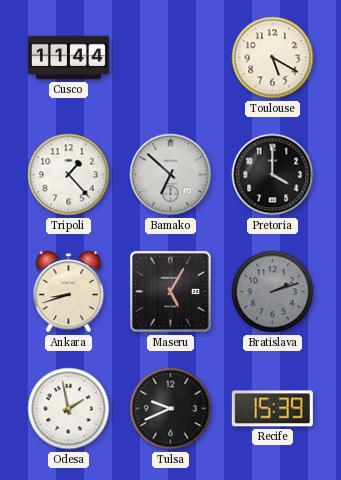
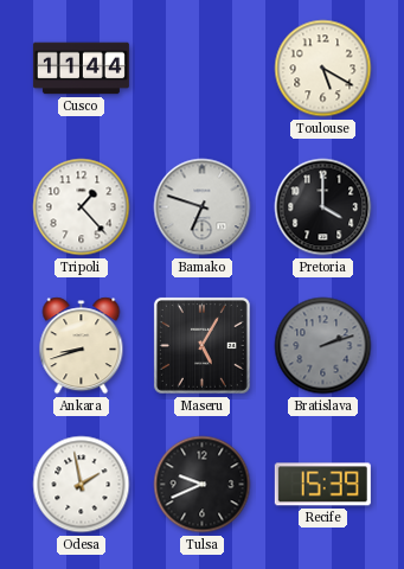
Bamako: 6:52 -> 6:48 (203, 207)
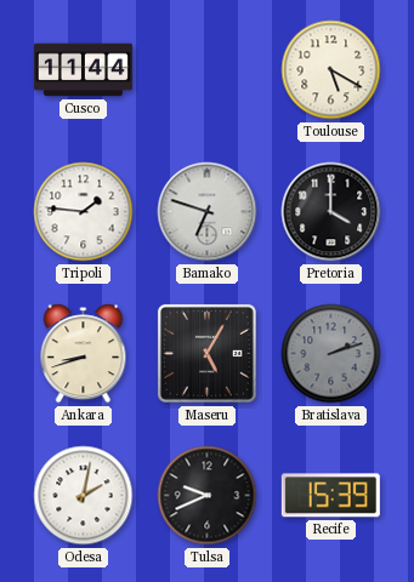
Tripoli: 1:23 -> 1:46 (84, 212)
Odesa: 1:58 -> 2:02 (84, 496)
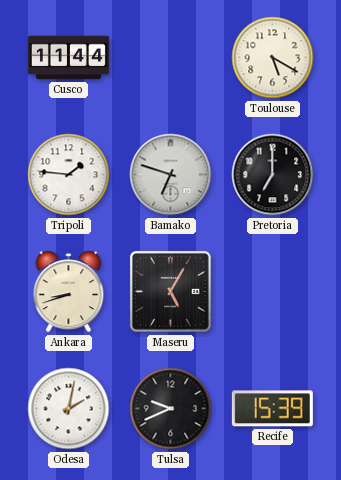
Pretoria: 4:00 -> 7:00 (273, 175)
Bratislava: 2:12 -> none (331, 354)
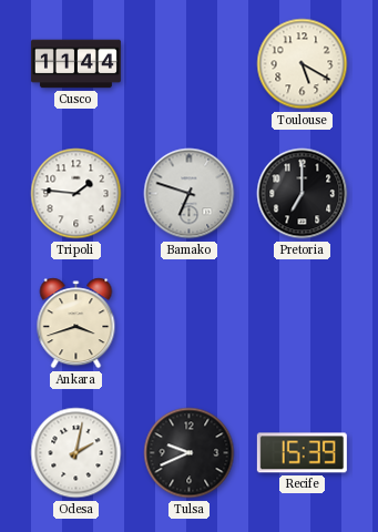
Ankara: 8:42 -> 3:42 (76, 324)
Maseru: 5:05 -> none (170, 291)
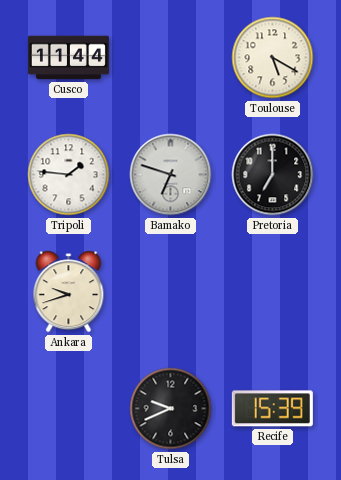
Ankara: 3:42 -> 9:42 (69, 292)
Odesa: 2:02 -> none (76, 453)
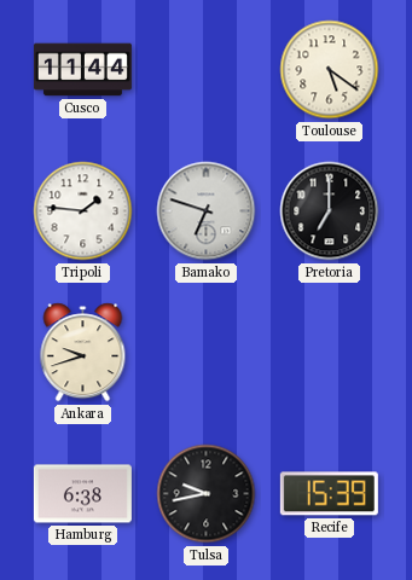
Toulouse: 5:20 -> 5:21 (330, 70)
Hamburg: none -> 6:38 (82, 494)
Tulsa: 9:41 -> 9:43 (207, 494)
